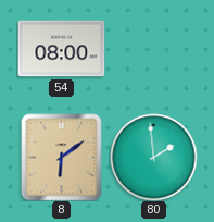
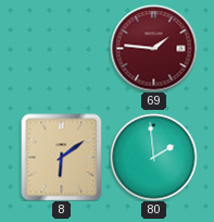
54: 08:00 -> none (61, 49)
69: none -> 1:46 (153, 48)
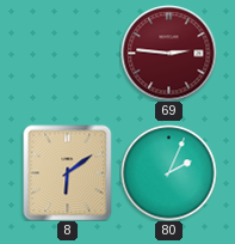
69: 1:46 -> 2:46 (168, 53)
80: 1:59 -> 2:04 (168, 172)
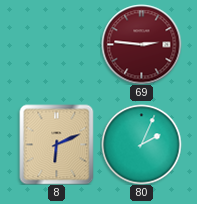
8: 6:09 -> 6:11 (57, 144)
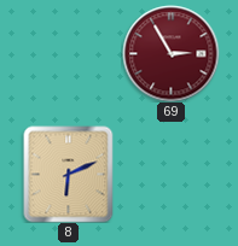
69: 2:46 -> 2:55 (170, 53)
80: 2:04 -> none (141, 144)
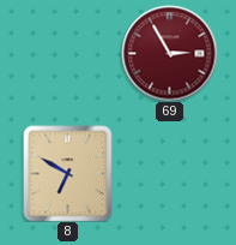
8: 6:11 -> 6:50 (68, 173)
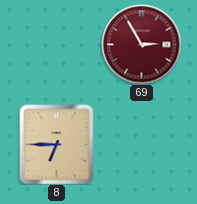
8: 6:50 -> 6:45 (57, 144)
